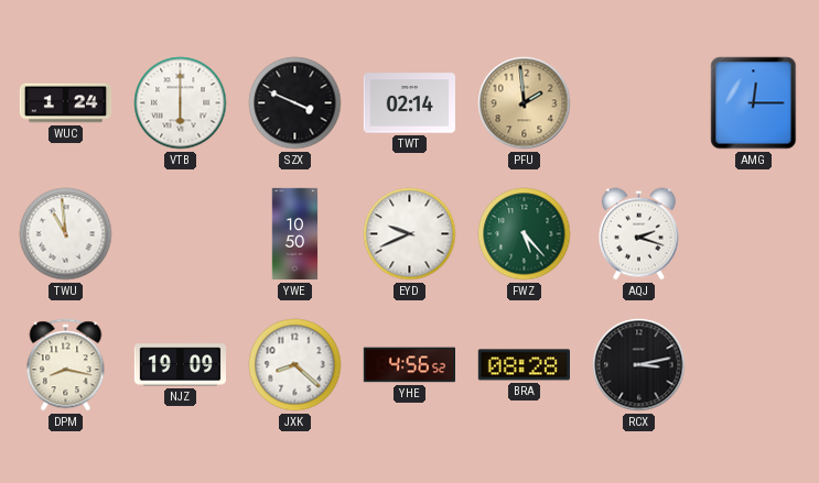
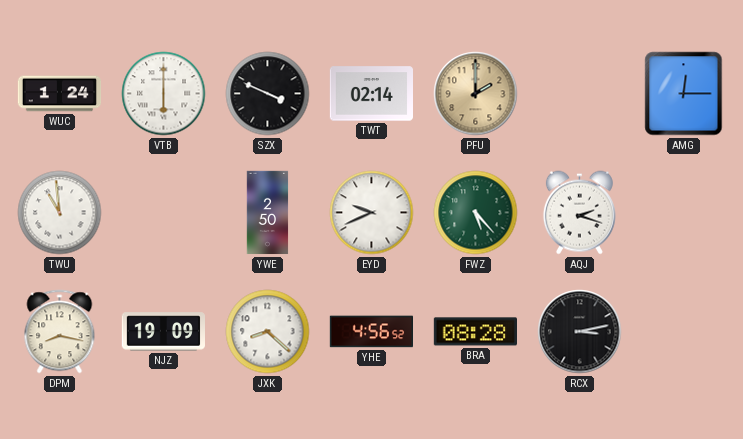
PFU: 1:59 -> 2:00 (476, 94)
YWE: 10:50 -> 2:50 (268, 213)
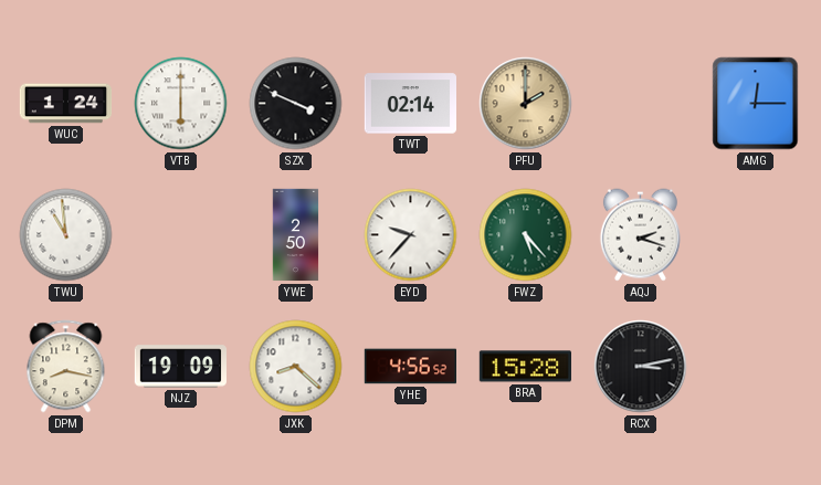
EYD: 9:41 -> 9:37 (411, 235)
BRA: 08:28 -> 15:28 (525, 367)
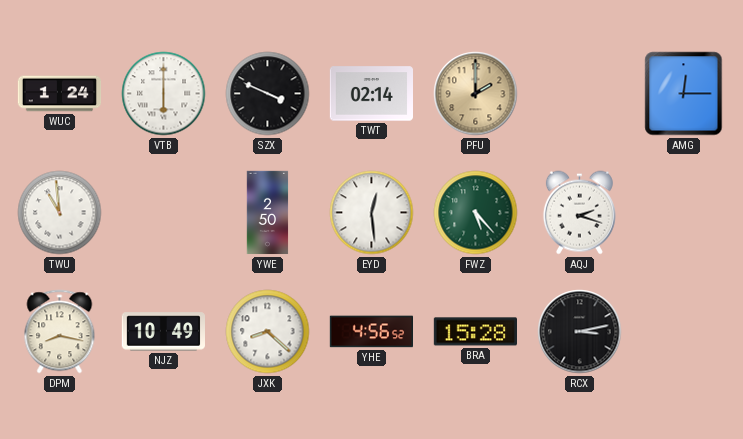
EYD: 9:37 -> 12:29 (372, 213)
NJZ: 19:09 -> 10:49 (163, 332)
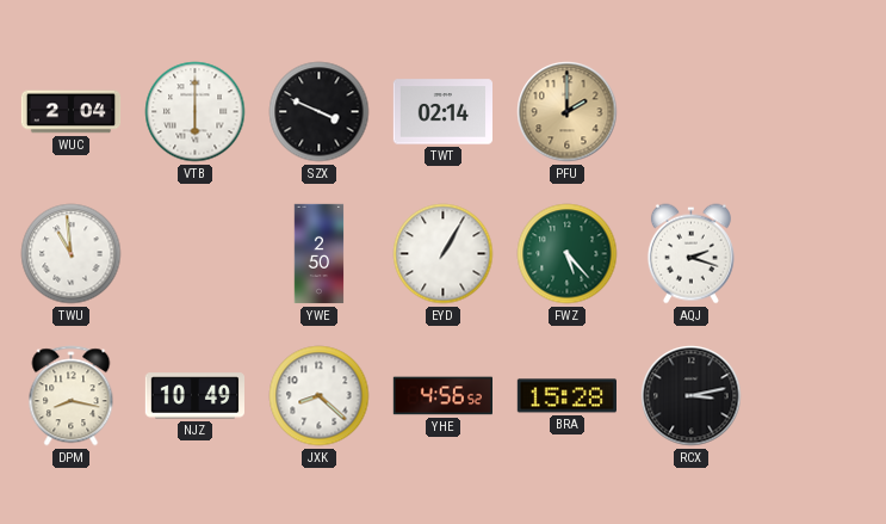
WUC: 1:24 -> 2:04 (72, 112)
AMG: 12:15 -> none (684, 94)
EYD: 12:29 -> 1:05 (444, 254)
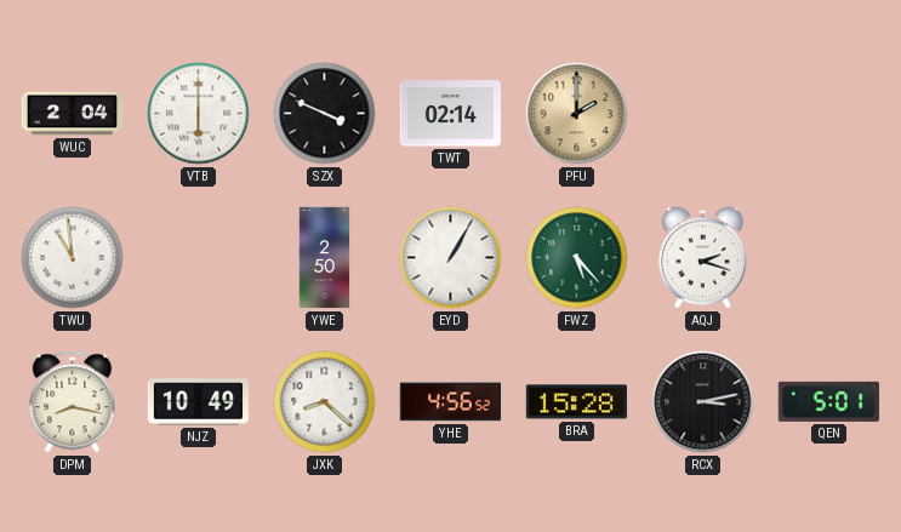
QEN: none -> 5:01 (828, 401)
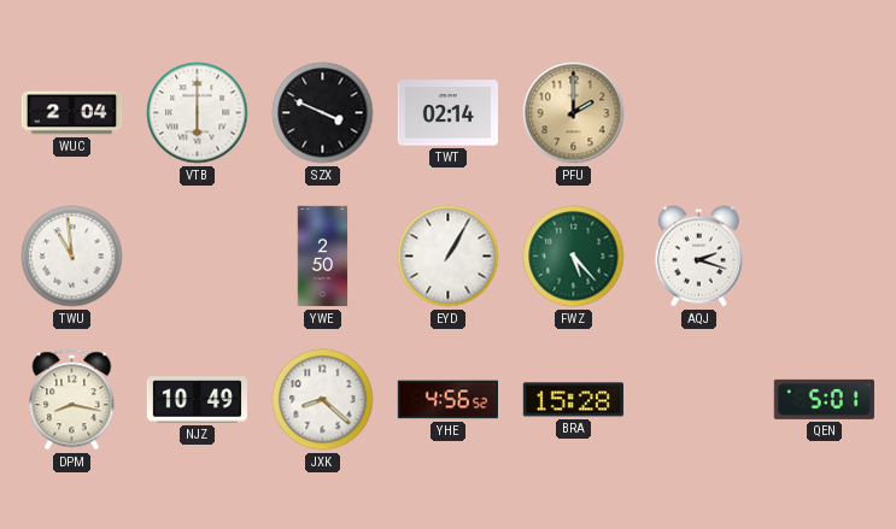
RCX: 3:13 -> none (703, 402)
